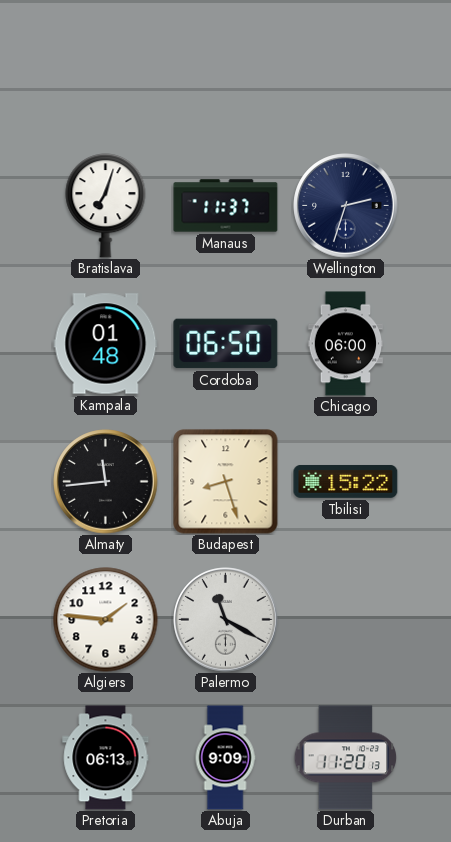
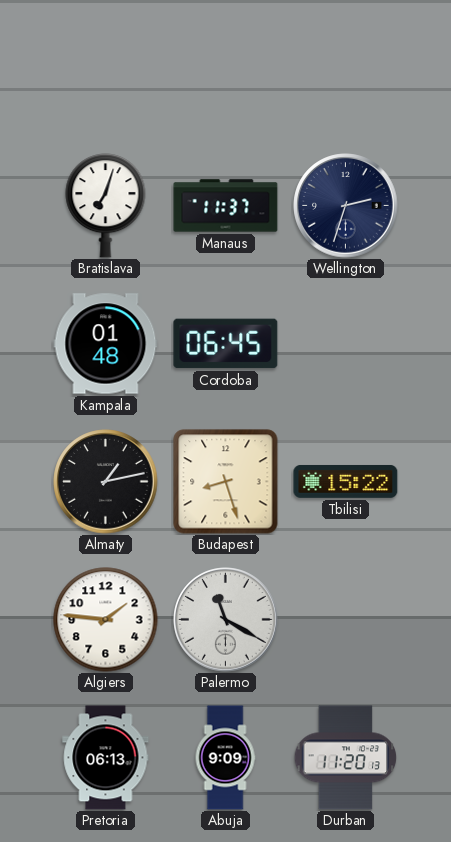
Cordoba: 06:50 -> 06:45 (226, 344)
Chicago: 06:00 -> none (346, 344)
Almaty: 11:44 -> 1:13 (106, 482)
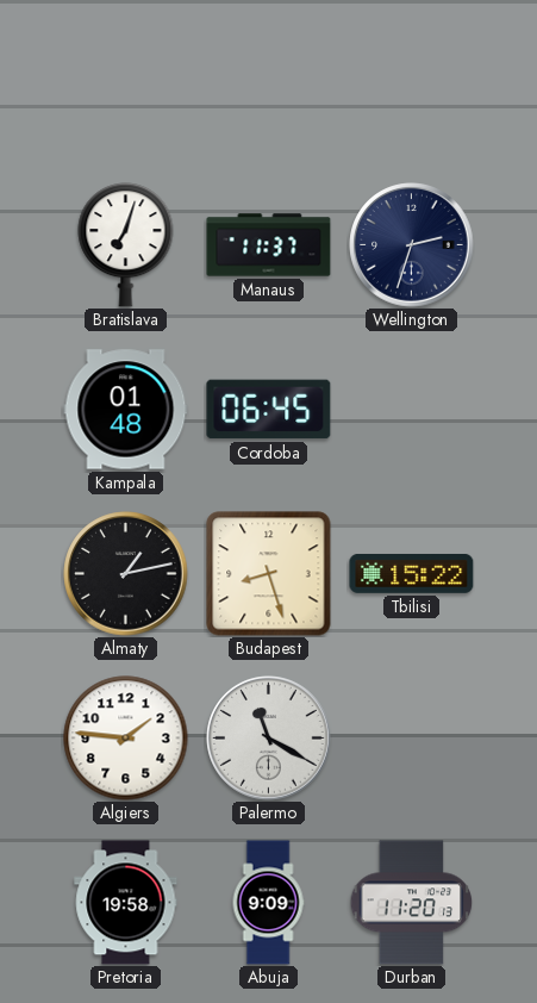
Pretoria: 06:13 -> 19:58 (126, 903)
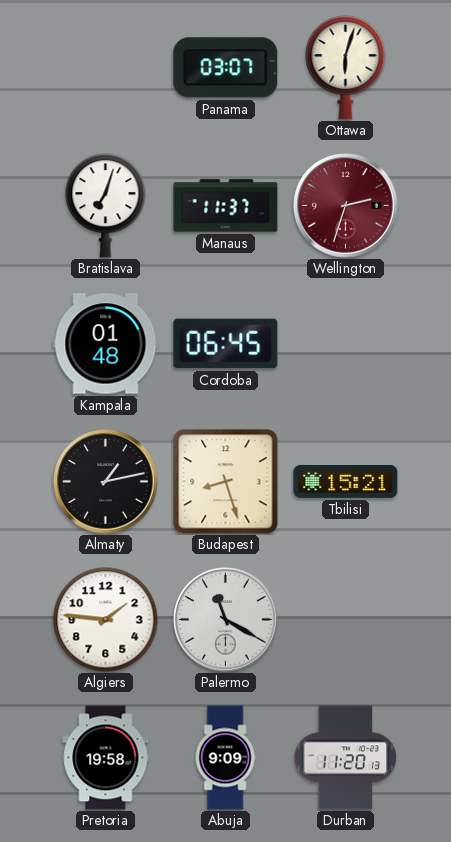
Panama: none -> 03:07 (226, 68)
Ottawa: none -> 6:03 (346, 68)
Wellington dial: navy -> burgundy (346, 206)
Tbilisi: 15:22 -> 15:21 (346, 481)
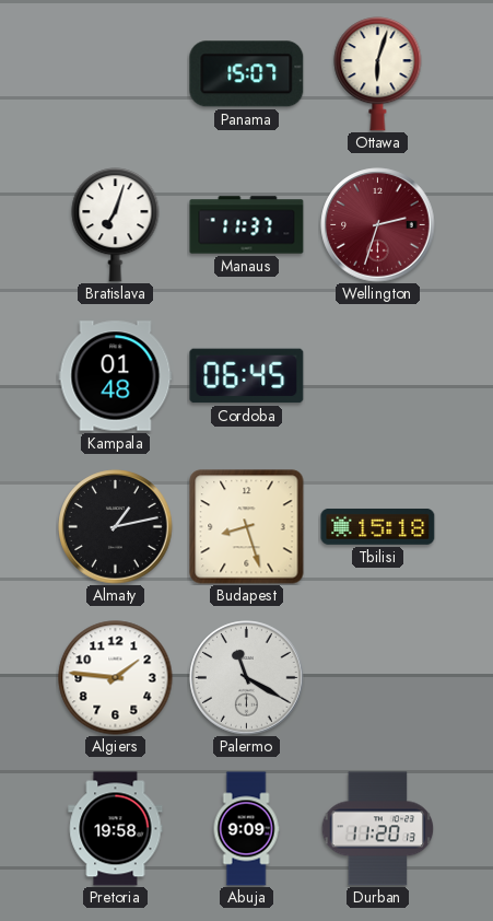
Panama: 03:07 -> 15:07 (247, 74)
Tbilisi: 15:21 -> 15:18 (378, 526)
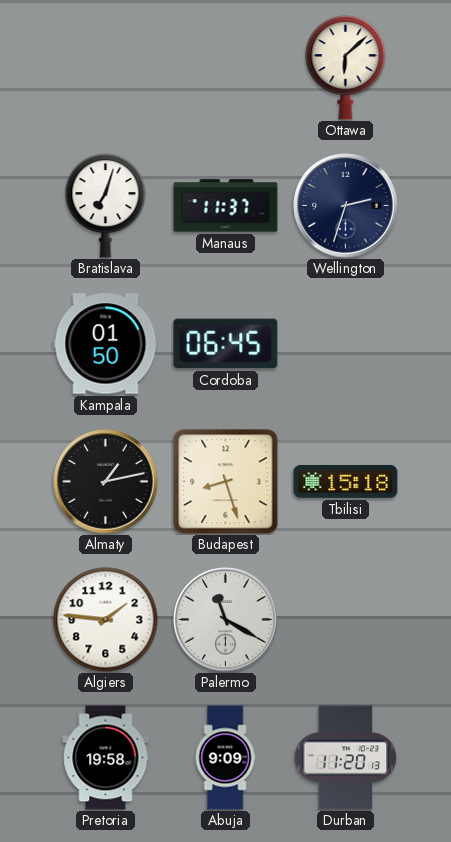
Panama: 15:07 -> none (247, 74)
Ottawa: 6:03 -> 6:08 (346, 68)
Wellington dial: burgundy -> navy (346, 206)
Kampala: 01:48 -> 01:50 (106, 344)
